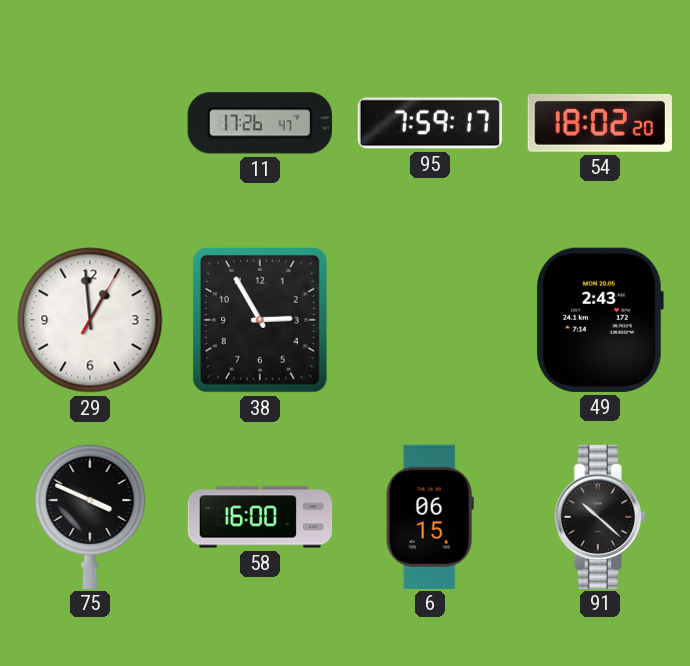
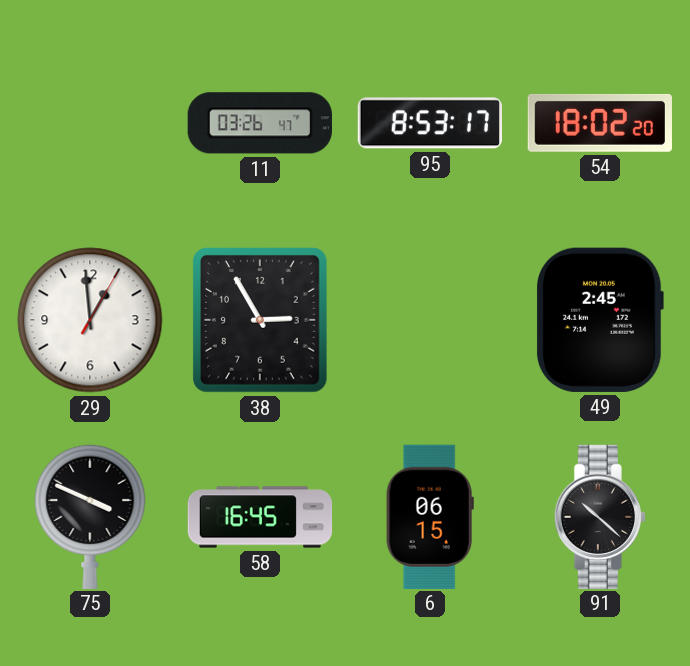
11: 17:26 -> 03:26 (260, 123)
95: 7:59 -> 8:53 (429, 123)
49: 2:43 -> 2:45 (600, 320)
58: 16:00 -> 16:45 (260, 517)
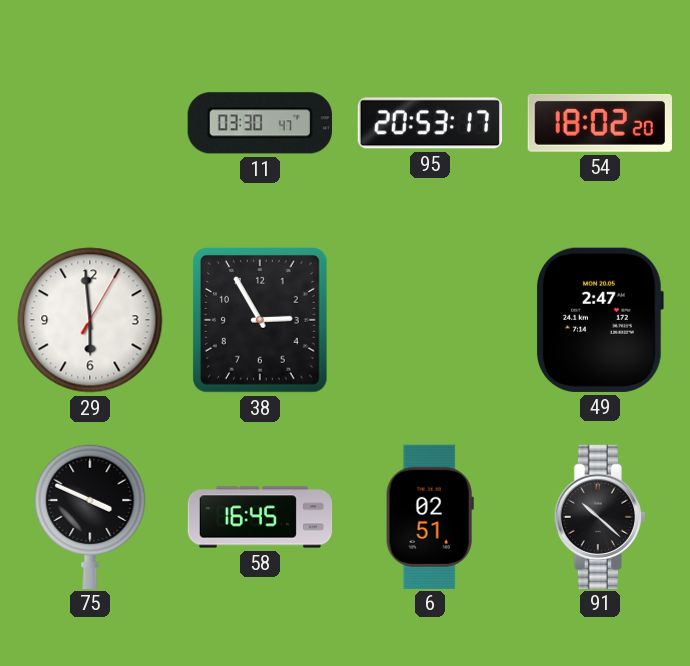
11: 03:26 -> 03:30 (260, 123)
95: 8:53 -> 20:53 (429, 123)
29: 12:59 -> 5:59 (90, 320)
49: 2:45 -> 2:47 (600, 320)
6: 06:15 -> 02:51 (430, 516)
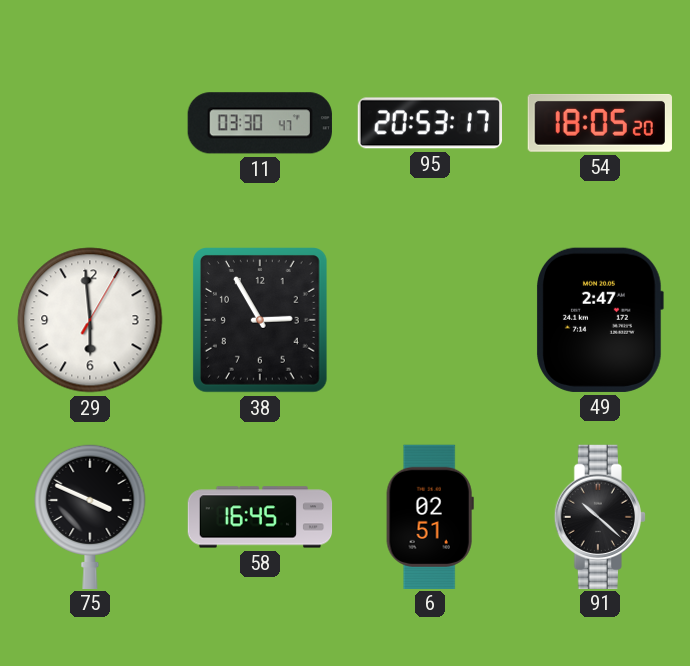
54: 18:02 -> 18:05 (600, 123)
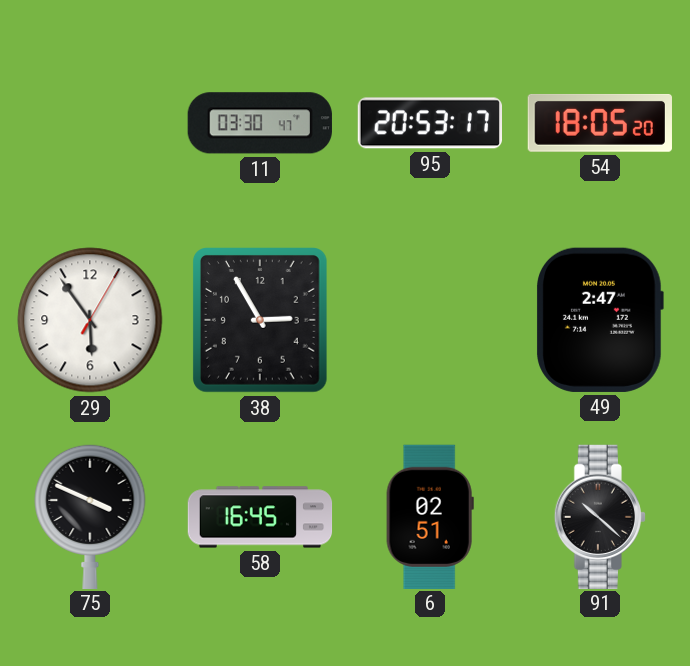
29: 5:59 -> 5:54 (90, 320)
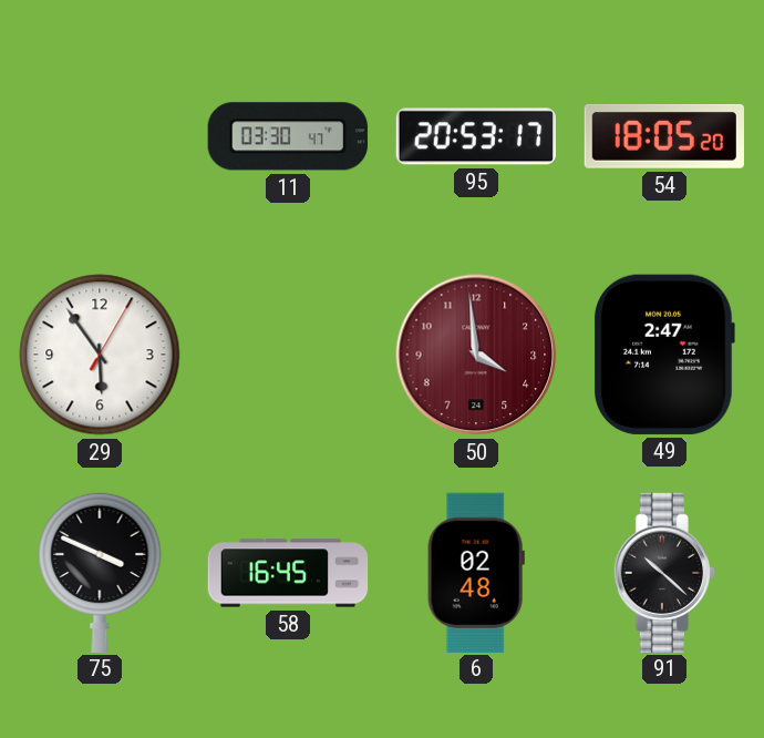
38: 2:55 -> none (261, 321)
50: none -> 3:59 (476, 355)
6: 02:51 -> 02:48 (476, 572)
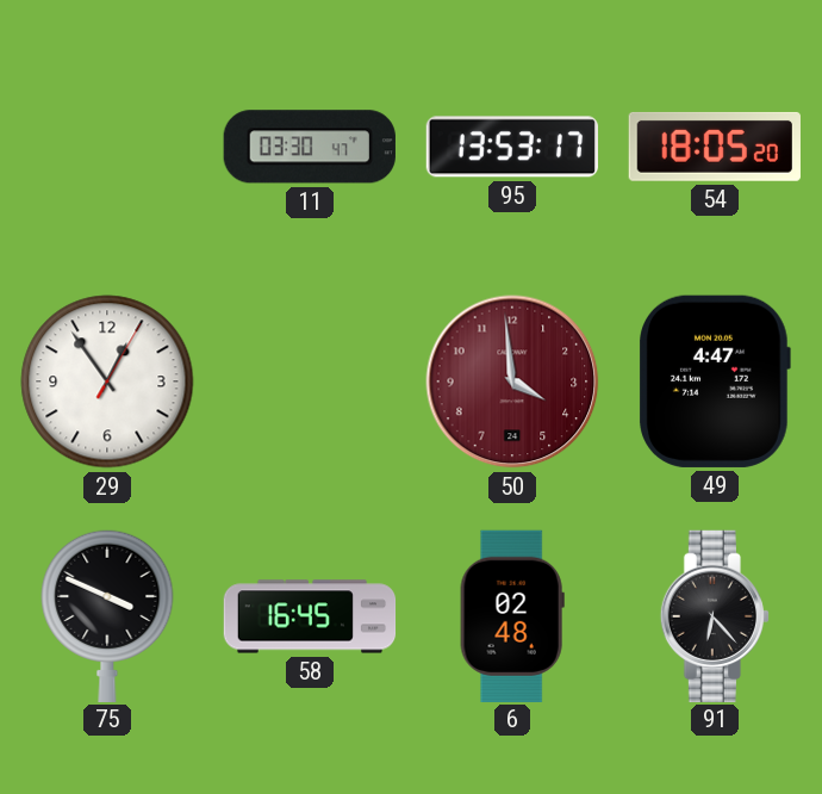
95: 20:53 -> 13:53 (511, 147)
29: 5:54 -> 12:54 (107, 382)
49: 2:47 -> 4:47 (715, 382)
91: 10:22 -> 6:23 (715, 615)
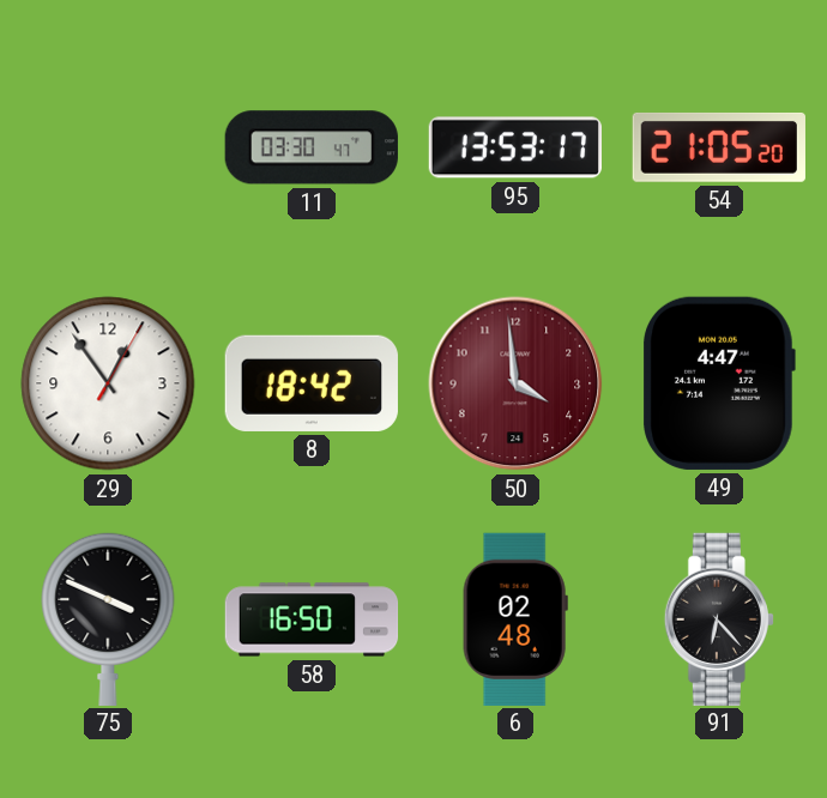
54: 18:05 -> 21:05 (719, 147)
8: none -> 18:42 (312, 383)
58: 16:45 -> 16:50 (312, 619)
